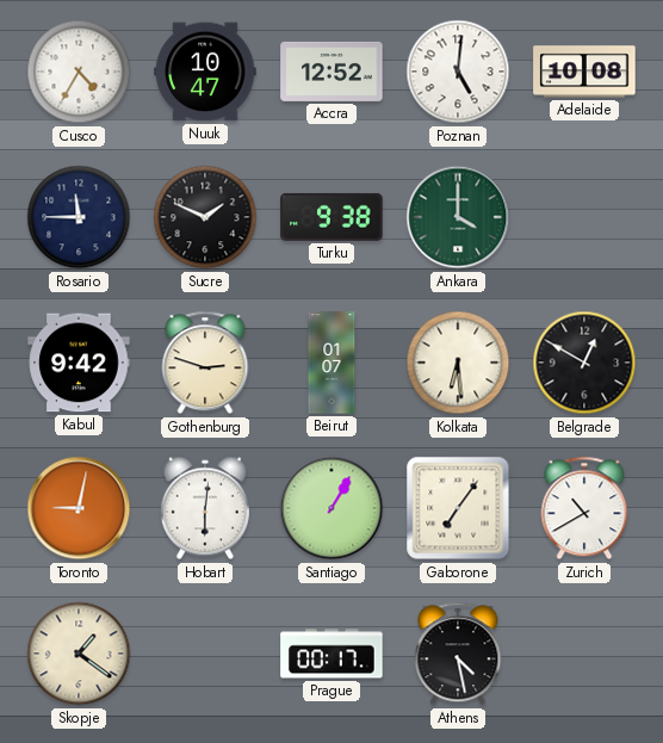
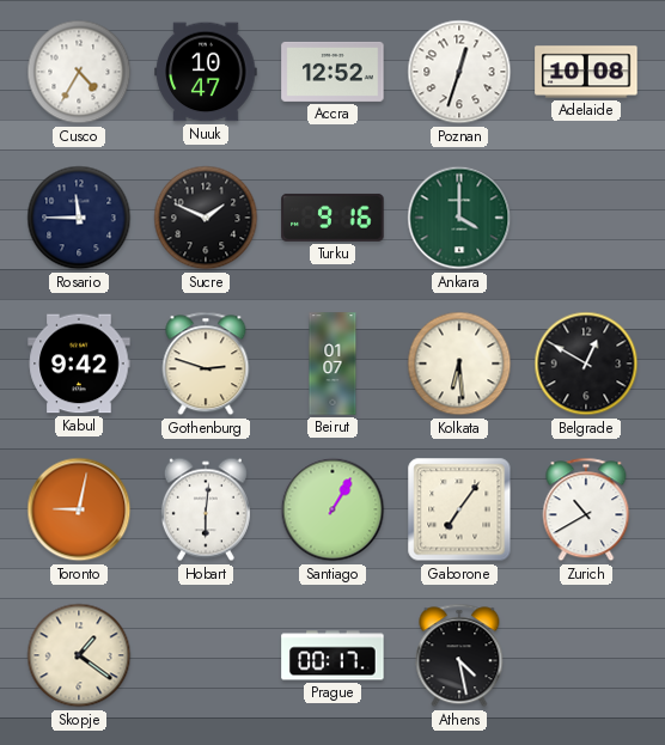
Poznan: 5:01 -> 12:33 (459, 72)
Turku: 9:38 -> 9:16 (332, 218)
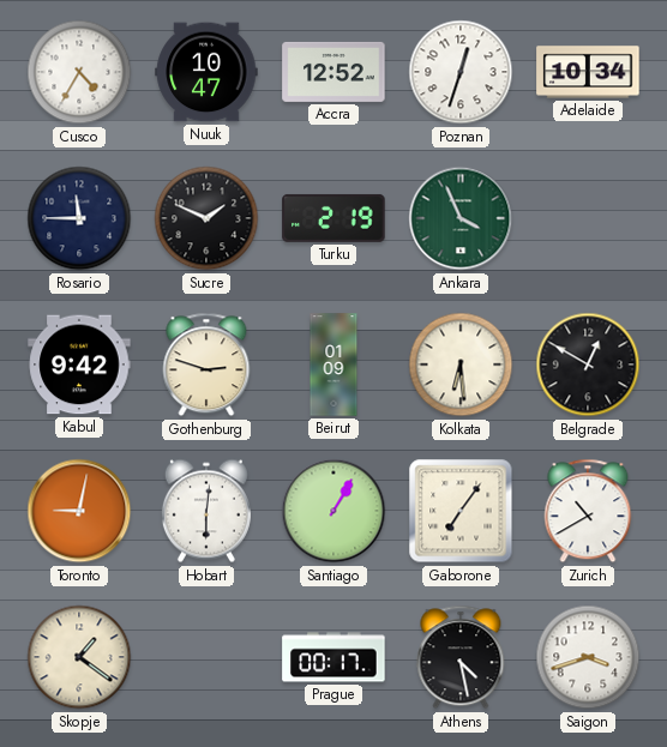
Adelaide: 10:08 -> 10:34 (588, 72)
Turku: 9:16 -> 2:19 (333, 218)
Ankara: 4:00 -> 3:56 (461, 218)
Beirut: 01:07 -> 01:09 (333, 365)
Saigon: none -> 3:42 (588, 657)
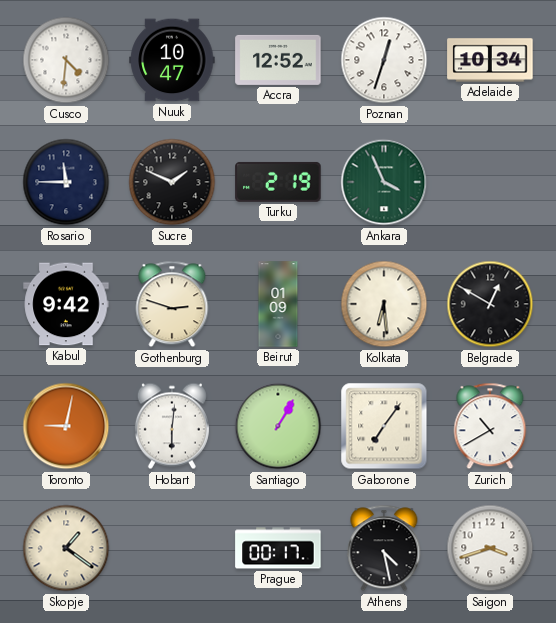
Cusco: 4:35 -> 4:31 (66, 60)
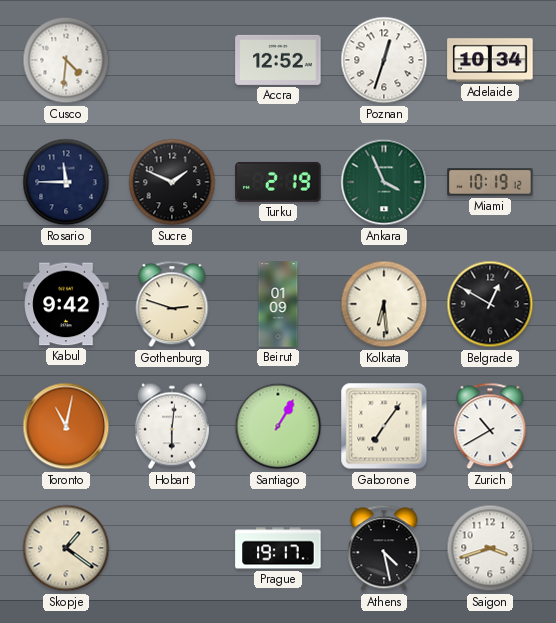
Nuuk: 10:47 -> none (172, 60)
Miami: none -> 10:19 (490, 182)
Toronto: 9:02 -> 11:02 (66, 426)
Prague: 00:17 -> 19:17 (278, 548)
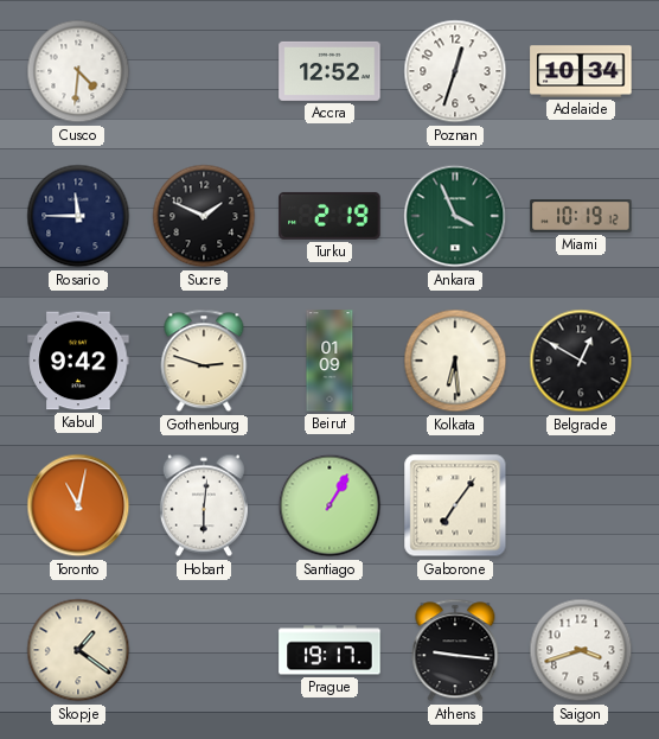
Zurich: 10:40 -> none (490, 426)
Athens: 4:28 -> 9:16 (455, 650)
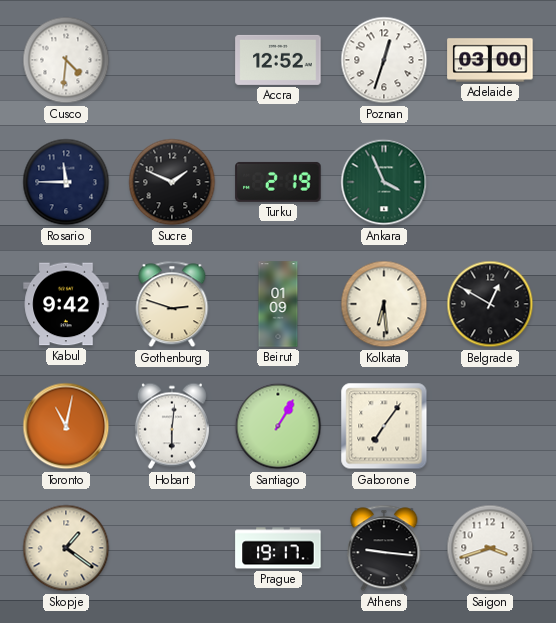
Adelaide: 10:34 -> 03:00 (490, 60)
Miami: 10:19 -> none (581, 216)
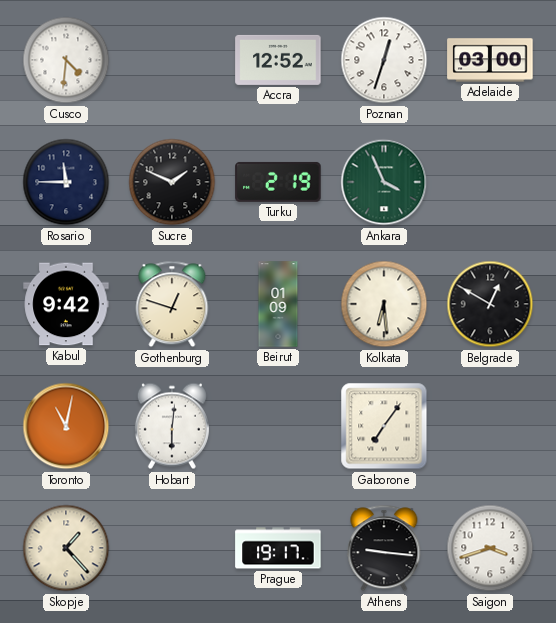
Gothenburg: 2:48 -> 12:48 (172, 304)
Santiago: 1:05 -> none (278, 426)
Skopje: 1:21 -> 1:23 (66, 548)
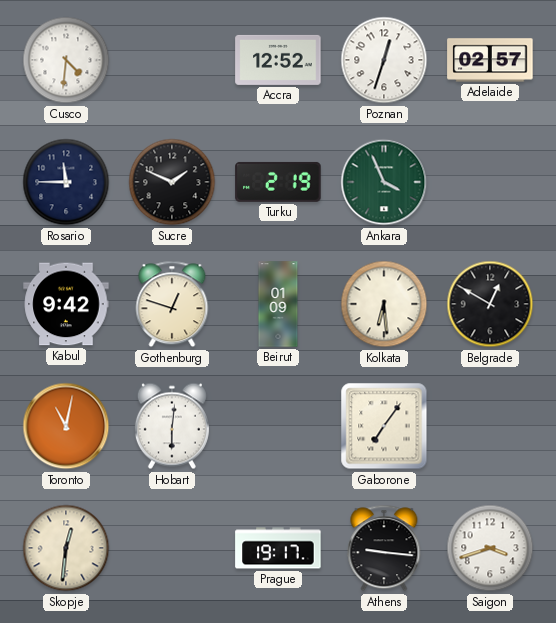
Adelaide: 03:00 -> 02:57 (490, 60)
Skopje: 1:23 -> 12:31 (66, 548)
